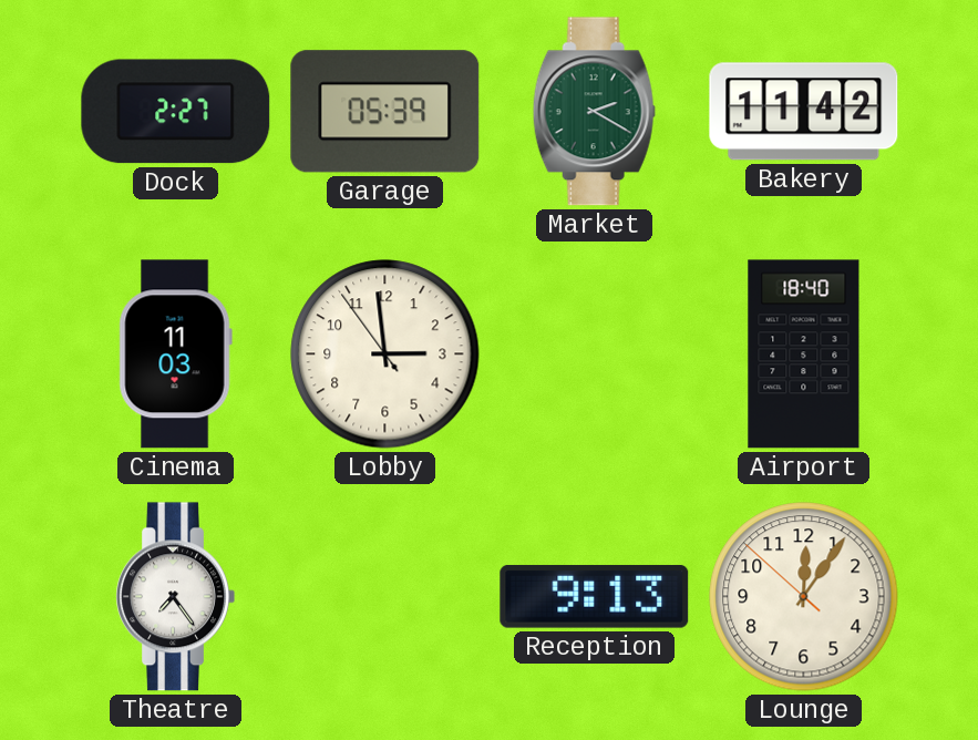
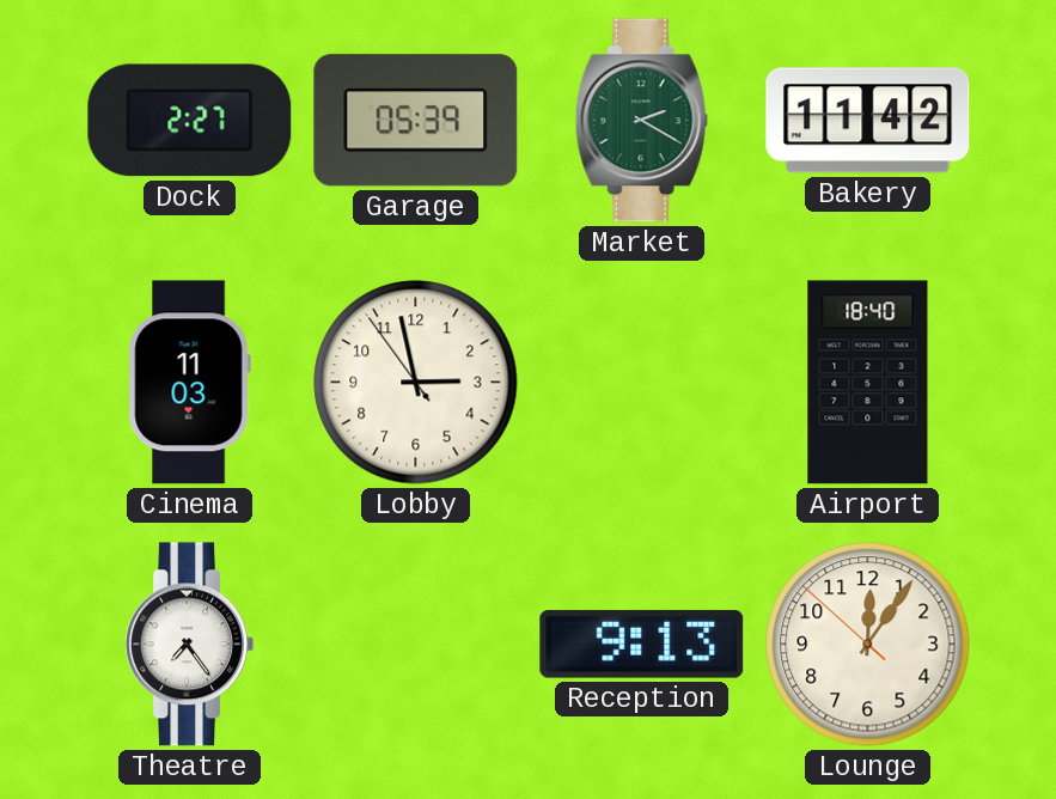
Lobby: 2:58 -> 2:57 (416, 383)
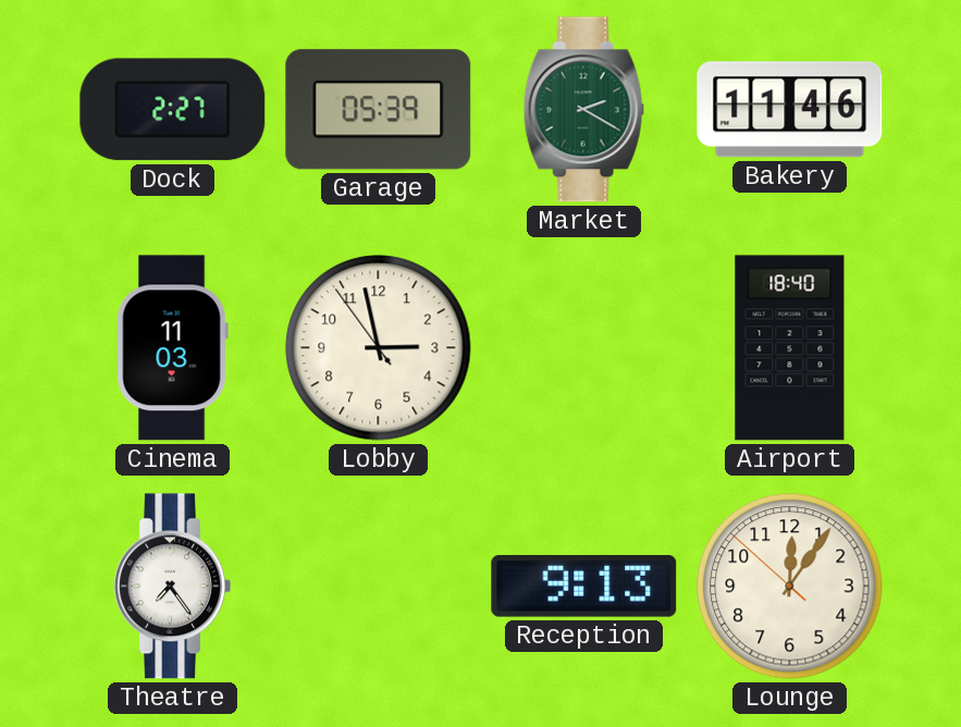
Bakery: 11:42 -> 11:46 (790, 110)
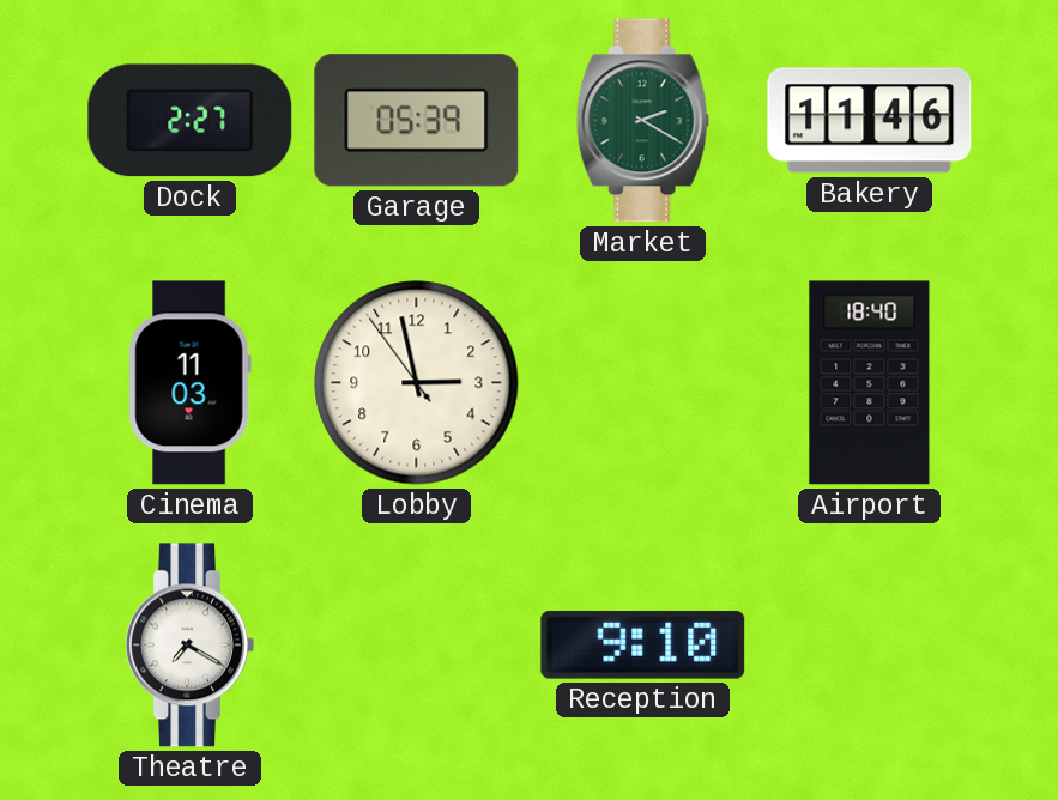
Theatre: 7:24 -> 7:20 (189, 646)
Reception: 9:13 -> 9:10 (643, 644)
Lounge: 12:05 -> none (790, 587)
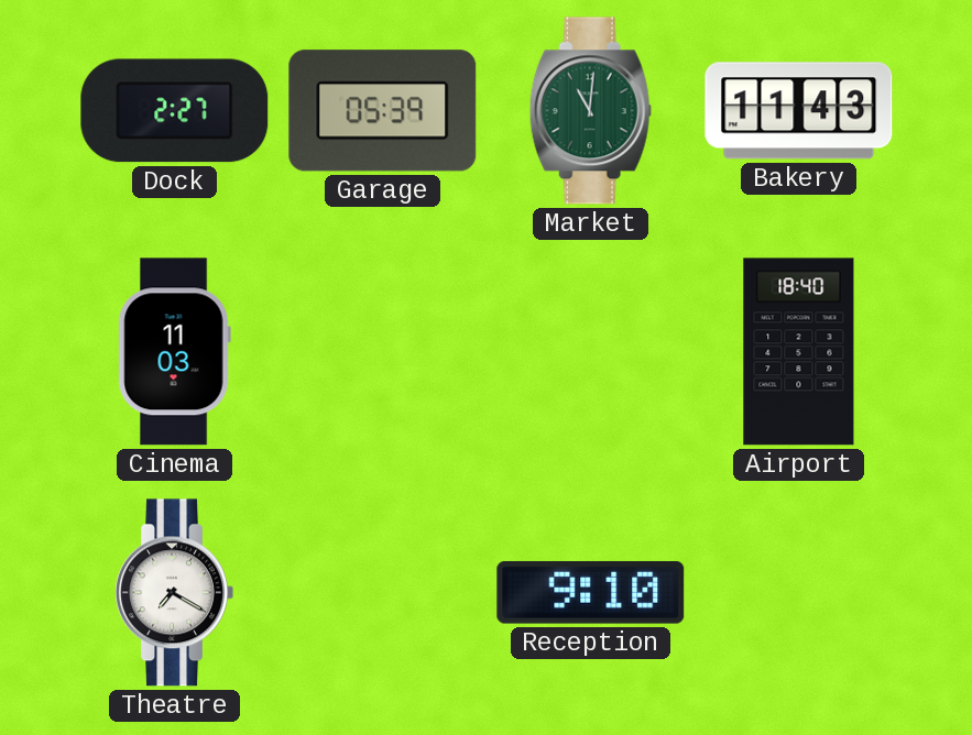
Market: 2:20 -> 11:01 (590, 111)
Bakery: 11:46 -> 11:43 (799, 111)
Lobby: 2:57 -> none (417, 383)
